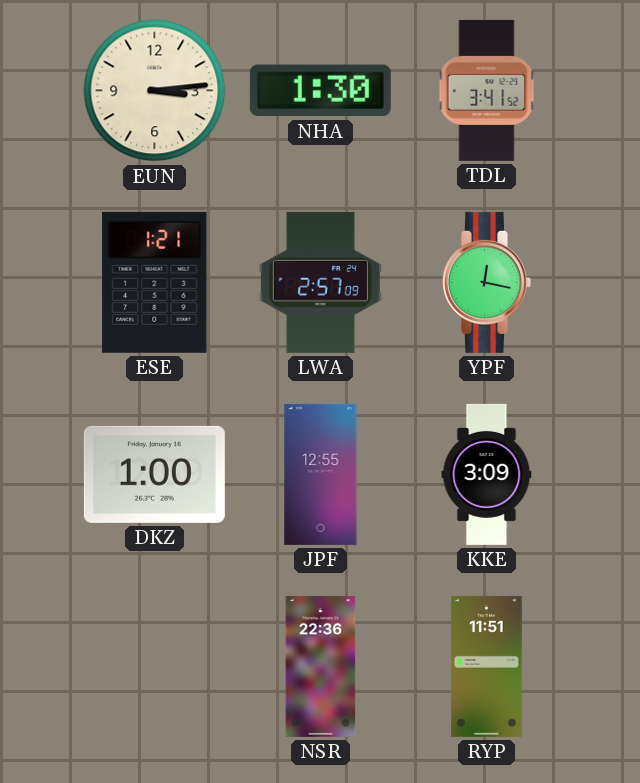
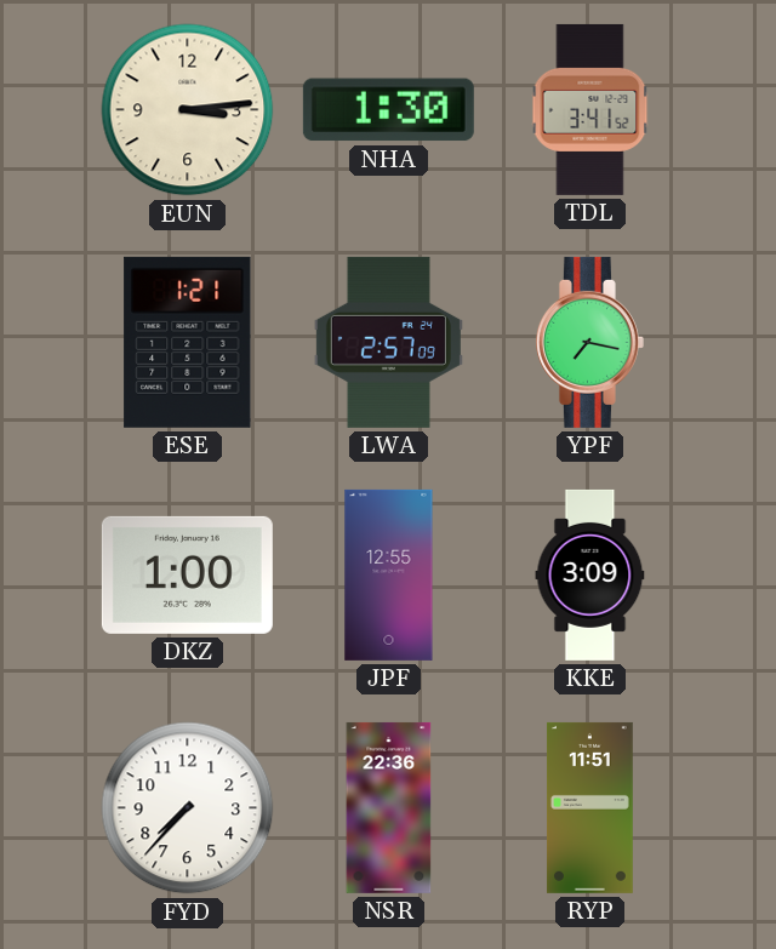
YPF: 12:17 -> 7:17 (589, 342)
FYD: none -> 7:37 (188, 808)
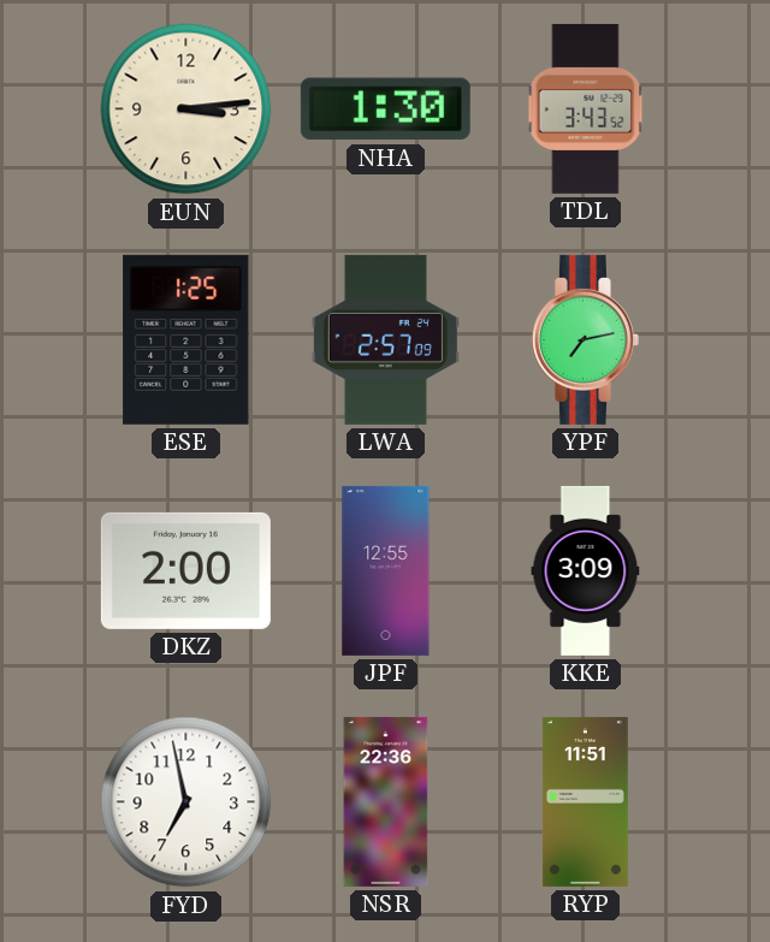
TDL: 3:41 -> 3:43 (586, 108)
ESE: 1:21 -> 1:25 (186, 339)
YPF: 7:17 -> 7:13 (585, 339)
DKZ: 1:00 -> 2:00 (185, 570)
FYD: 7:37 -> 6:58 (186, 802)
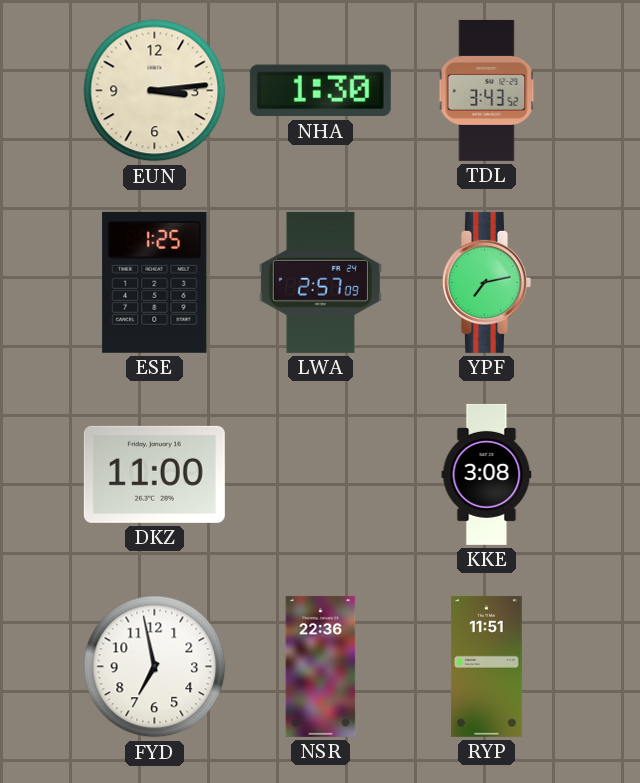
DKZ: 2:00 -> 11:00 (154, 474)
JPF: 12:55 -> none (386, 570)
KKE: 3:09 -> 3:08 (487, 474)
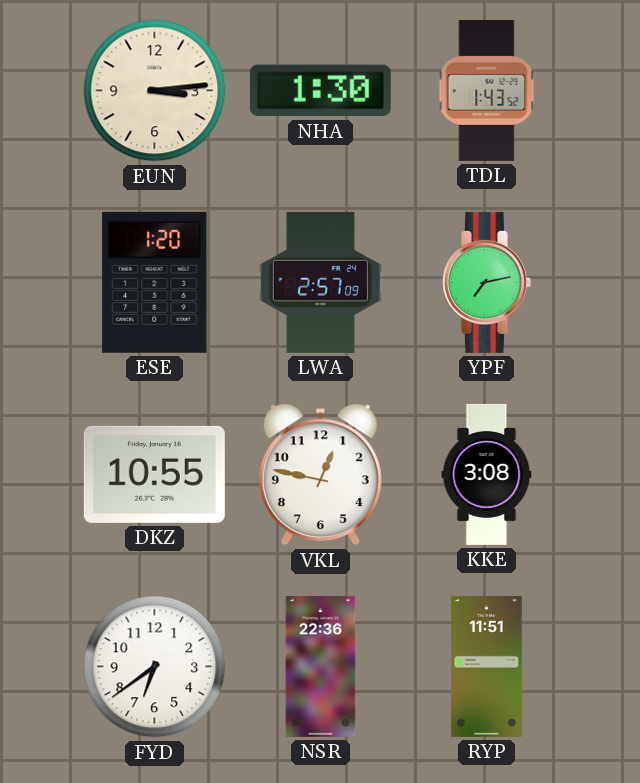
TDL: 3:43 -> 1:43 (487, 90)
ESE: 1:25 -> 1:20 (155, 282)
DKZ: 11:00 -> 10:55 (154, 474)
VKL: none -> 12:47 (320, 475)
FYD: 6:58 -> 6:39 (155, 667)
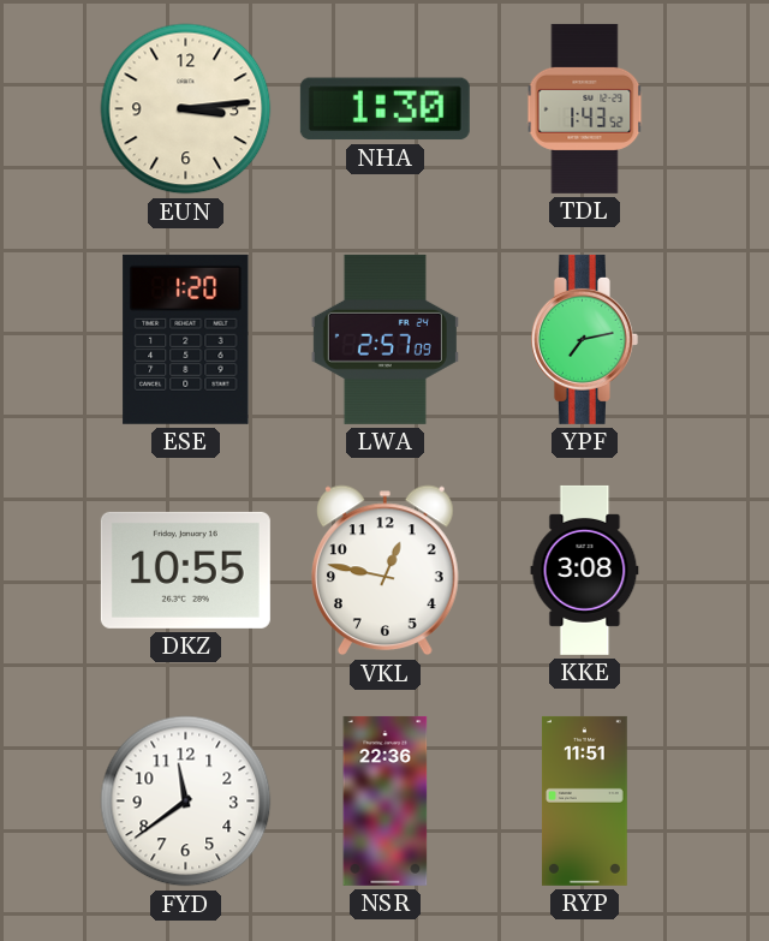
FYD: 6:39 -> 11:39 (186, 802)
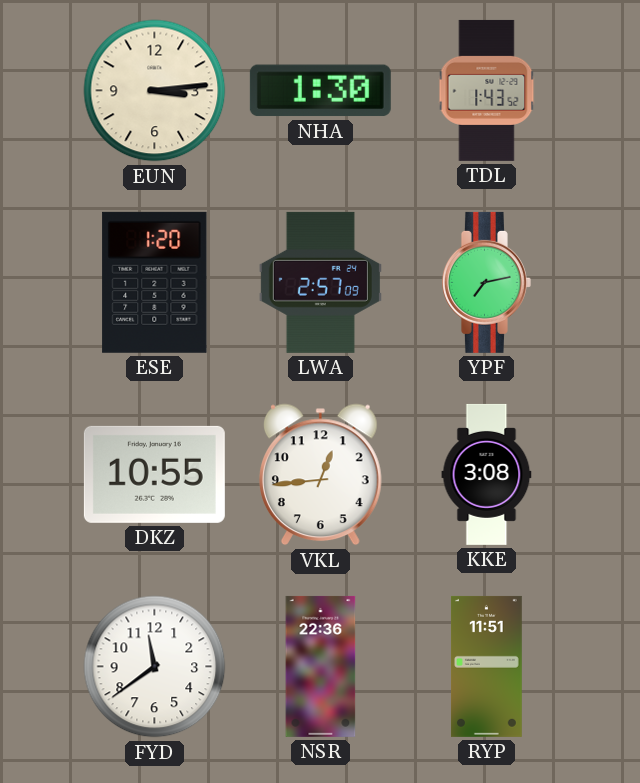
VKL: 12:47 -> 12:44 (320, 475)
